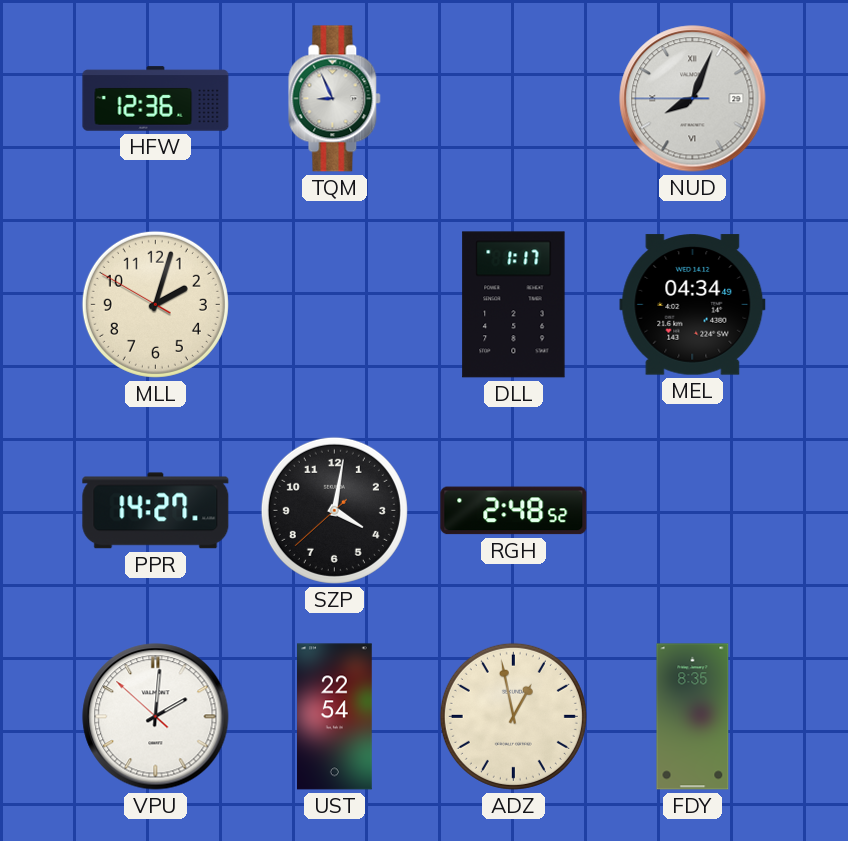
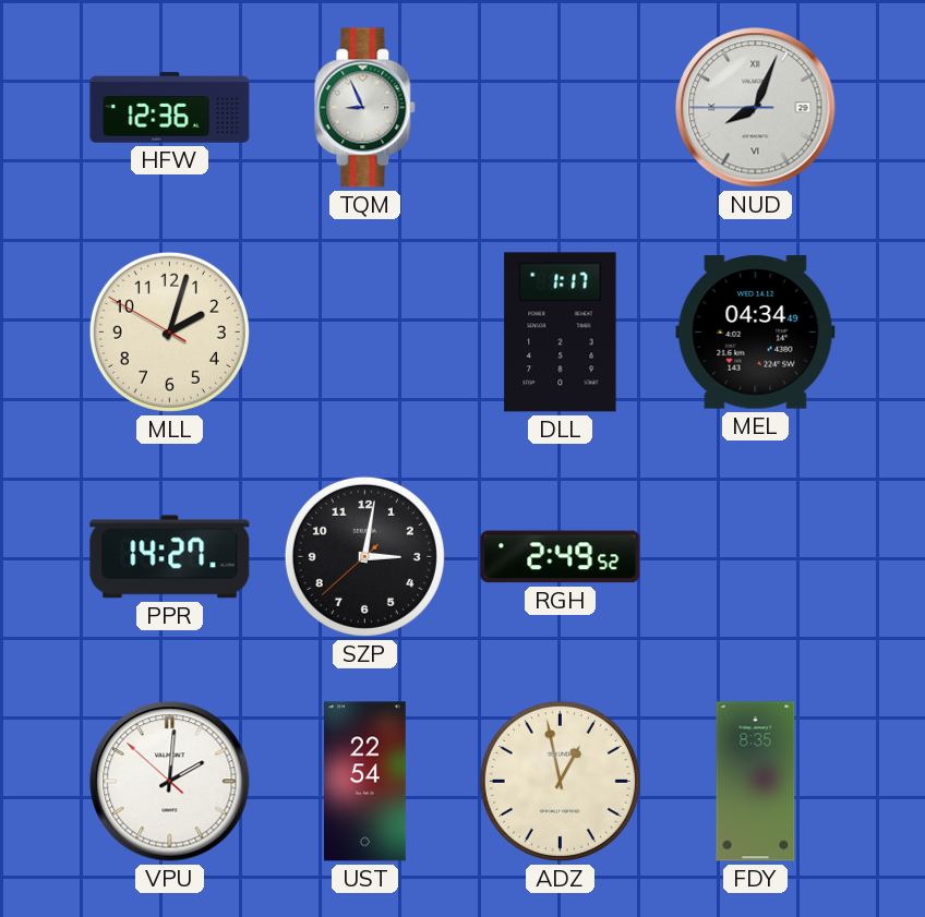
SZP: 4:01 -> 3:01 (364, 556)
RGH: 2:48 -> 2:49 (561, 557)
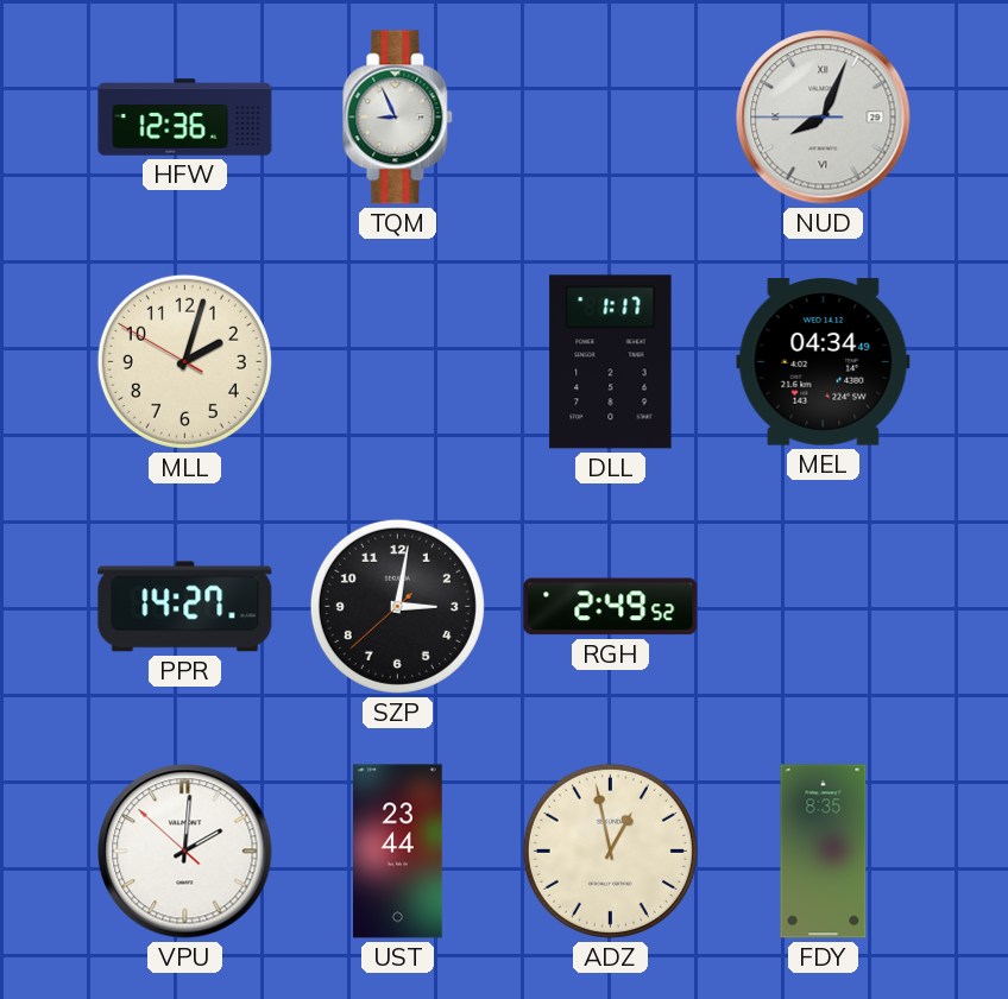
UST: 22:54 -> 23:44 (398, 852)
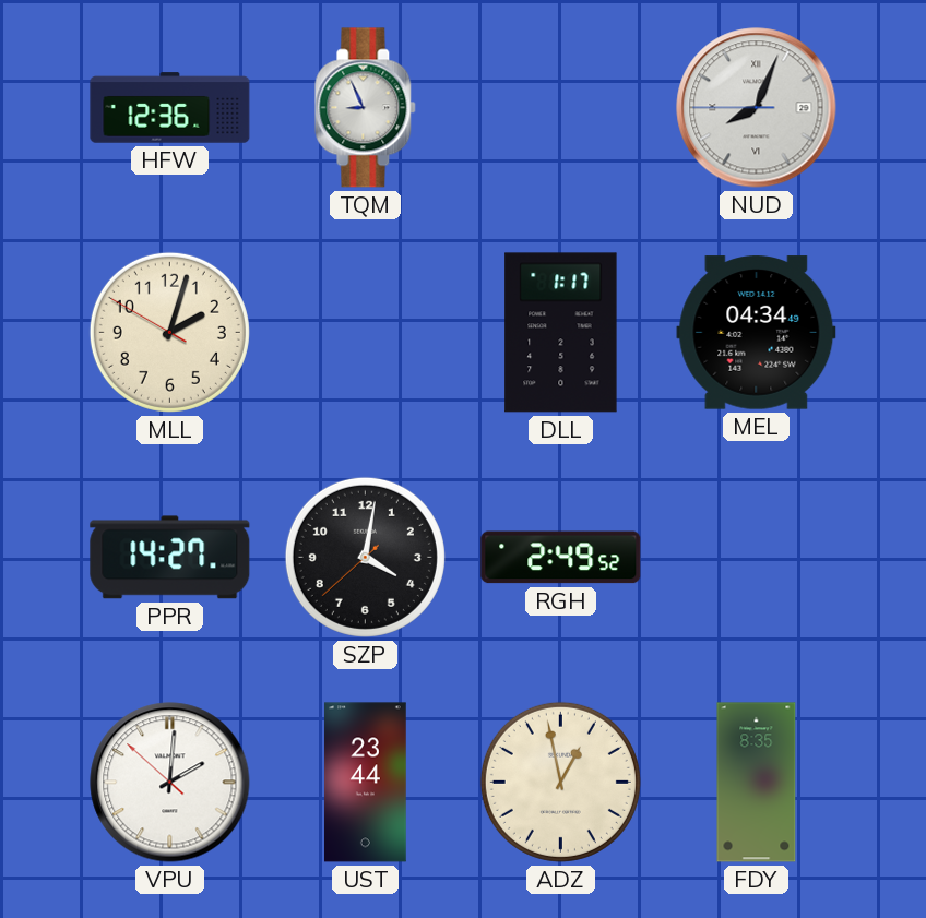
SZP: 3:01 -> 4:01 (365, 557)
